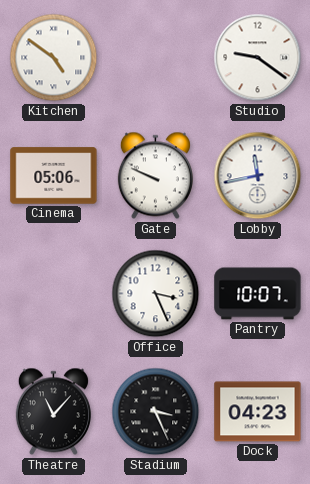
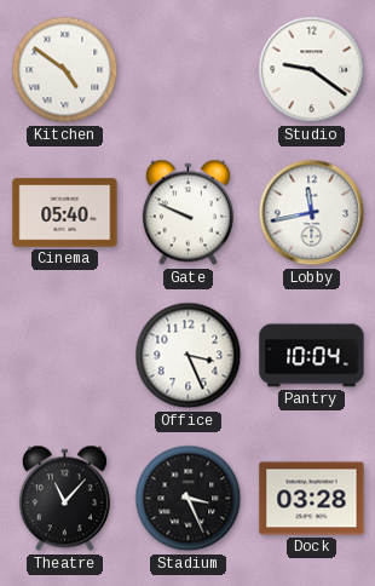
Cinema: 05:06 -> 05:40 (65, 213)
Pantry: 10:07 -> 10:04 (312, 356)
Dock: 04:23 -> 03:28 (312, 499)
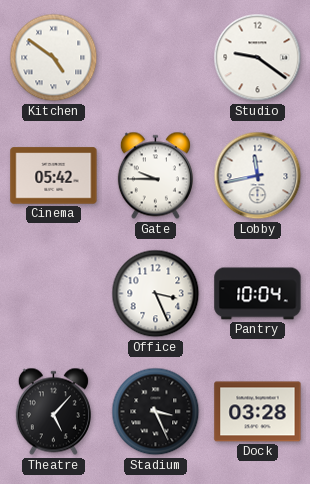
Cinema: 05:40 -> 05:42 (54, 176)
Gate: 9:49 -> 9:45 (155, 176)
Theatre: 11:07 -> 5:07 (53, 412)
